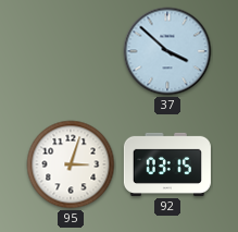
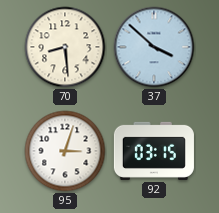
70: none -> 8:29 (65, 47)
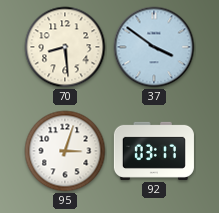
37: 3:52 -> 3:51 (154, 47)
92: 03:15 -> 03:17 (154, 151)
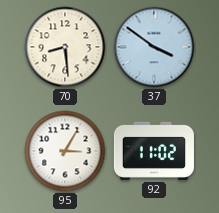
95: 3:03 -> 3:05 (65, 151)
92: 03:17 -> 11:02 (154, 151)
